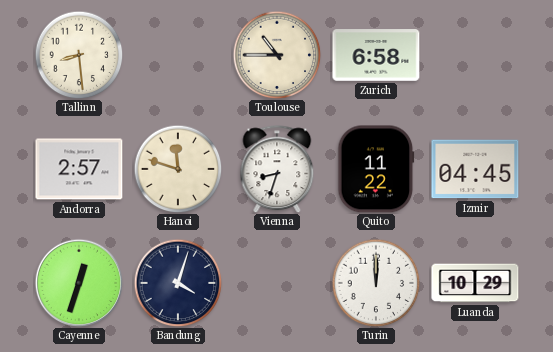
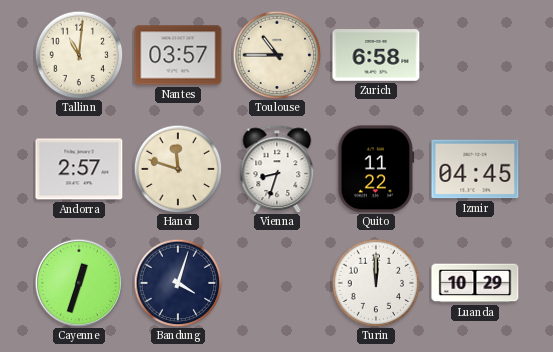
Tallinn: 8:29 -> 11:01 (79, 55)
Nantes: none -> 03:57 (178, 55)
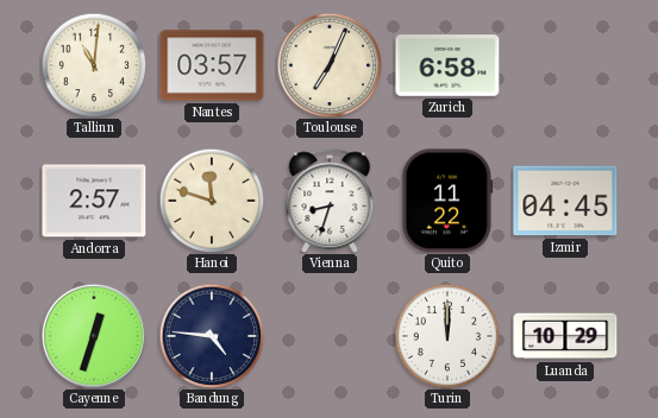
Toulouse: 10:45 -> 7:04 (330, 65)
Bandung: 4:03 -> 4:46 (212, 336)
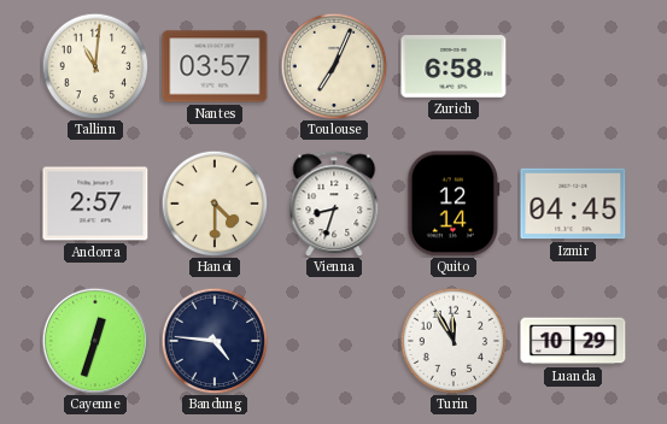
Hanoi: 11:48 -> 4:30 (215, 204)
Quito: 11:22 -> 12:14 (454, 204)
Turin: 12:00 -> 11:55 (454, 341)
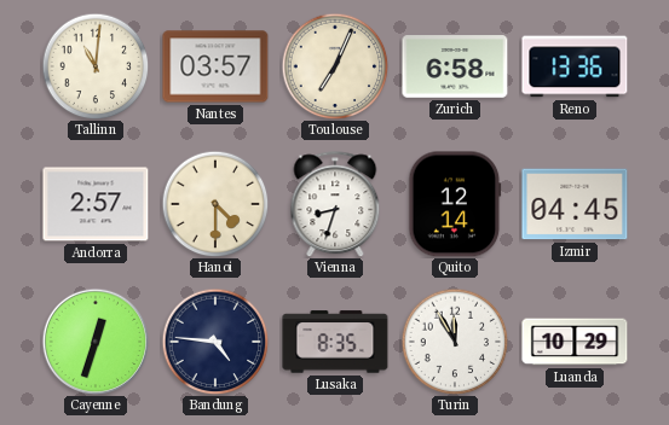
Reno: none -> 13:36 (575, 66)
Lusaka: none -> 8:35 (335, 342)
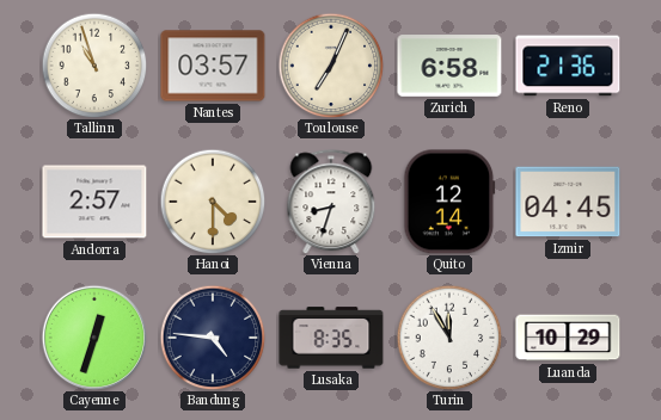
Tallinn: 11:01 -> 10:57 (94, 66)
Reno: 13:36 -> 21:36 (568, 66)
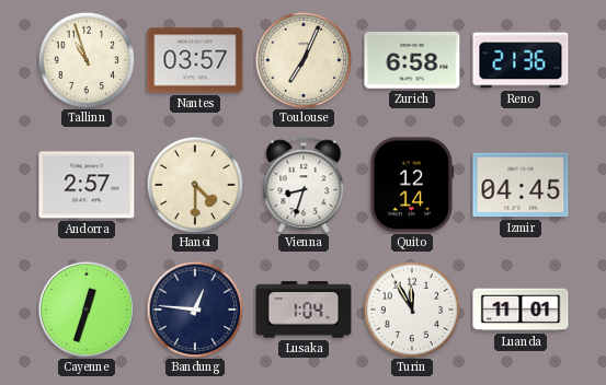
Bandung: 4:46 -> 12:46 (195, 310)
Lusaka: 8:35 -> 1:04 (304, 310)
Luanda: 10:29 -> 11:01 (521, 310)
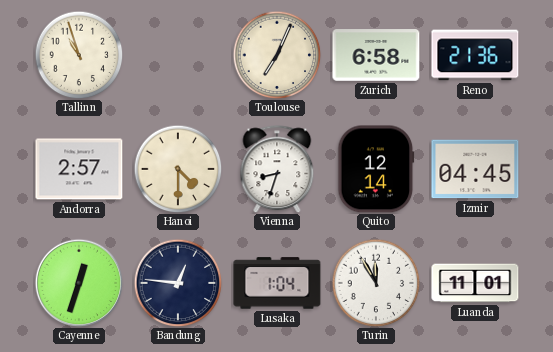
Nantes: 03:57 -> none (195, 60)
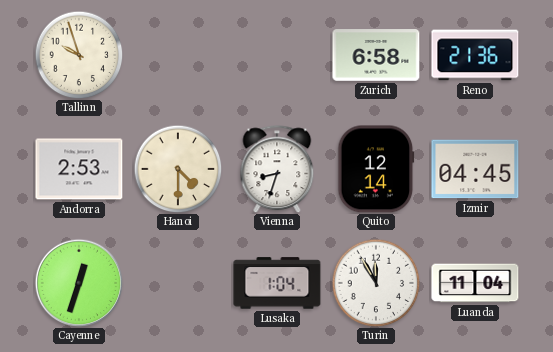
Tallinn: 10:57 -> 9:57 (79, 55)
Toulouse: 7:04 -> none (277, 55)
Andorra: 2:57 -> 2:53 (79, 169)
Bandung: 12:46 -> none (178, 283)
Luanda: 11:01 -> 11:04 (475, 283)
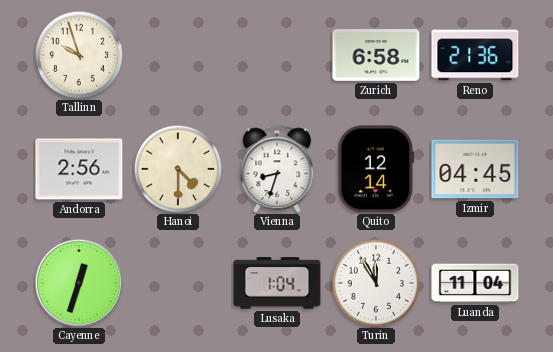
Andorra: 2:53 -> 2:56 (79, 169)
